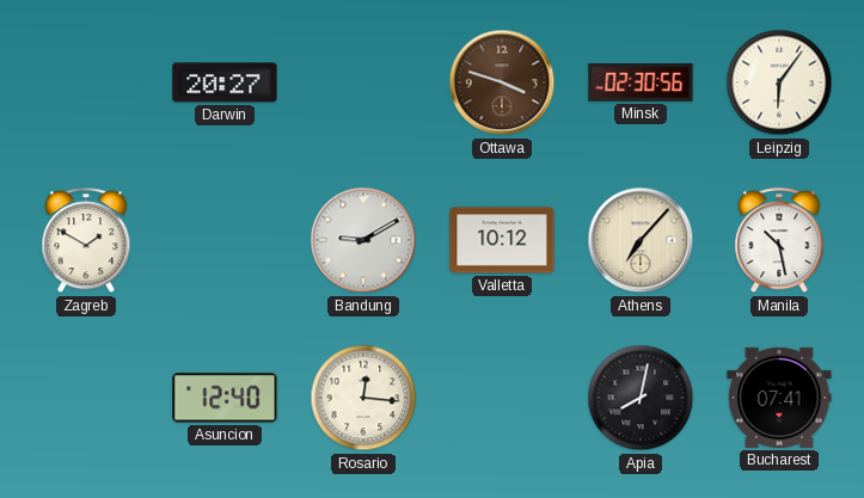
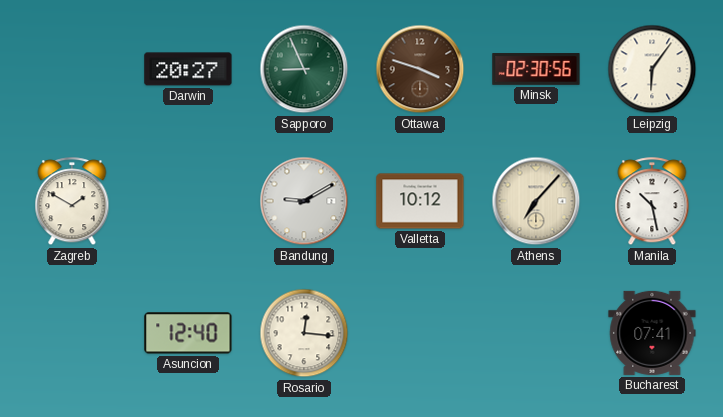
Sapporo: none -> 8:56 (304, 69)
Apia: 8:02 -> none (641, 398)
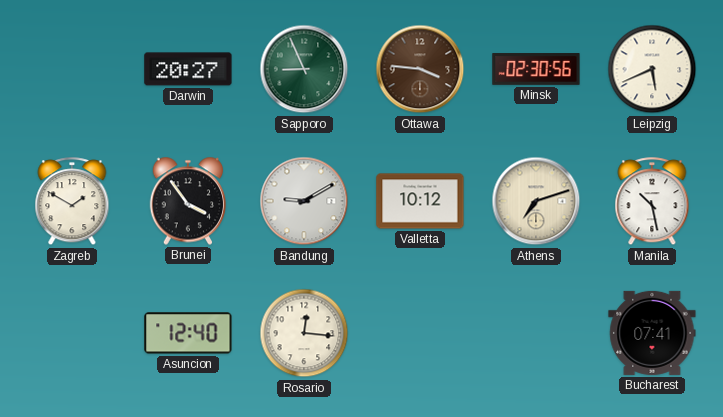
Ottawa: 3:48 -> 3:46 (420, 69)
Leipzig: 6:06 -> 5:41 (652, 69)
Brunei: none -> 3:54 (188, 201)
Athens: 7:07 -> 7:12 (536, 201)
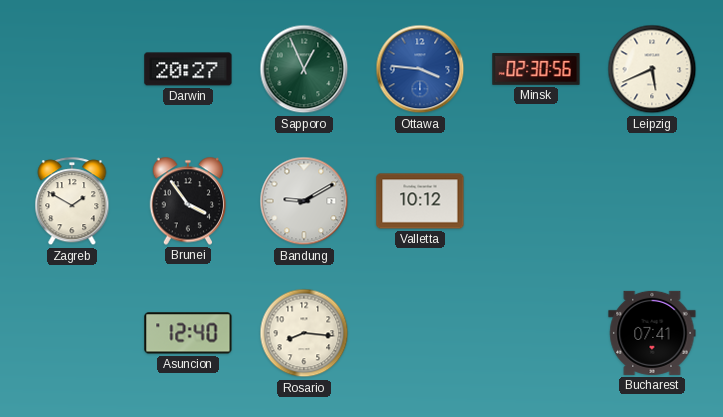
Sapporo: 8:56 -> 12:56 (304, 69)
Ottawa dial: brown -> blue (420, 69)
Athens: 7:12 -> none (536, 201)
Manila: 10:28 -> none (652, 202)
Rosario: 12:16 -> 8:16 (304, 333)
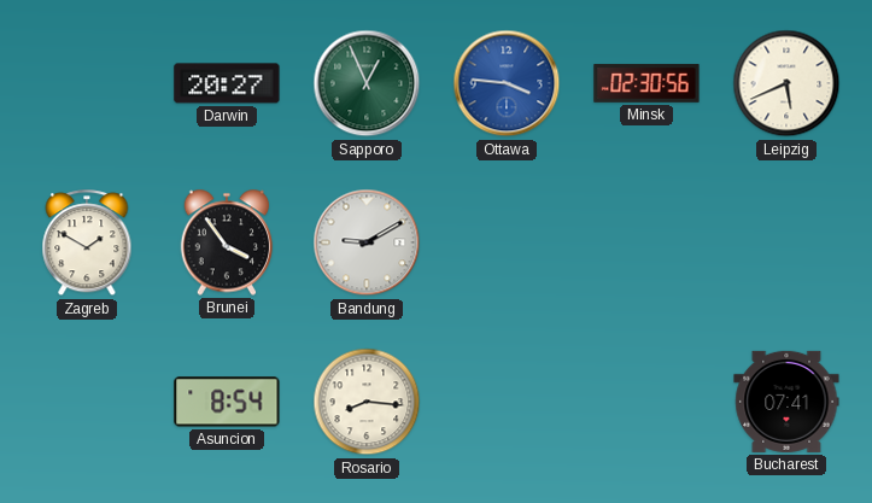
Valletta: 10:12 -> none (420, 201)
Asuncion: 12:40 -> 8:54 (227, 402)
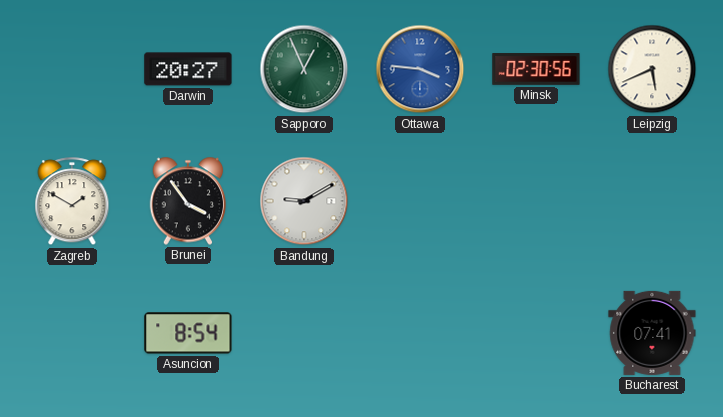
Rosario: 8:16 -> none (367, 402)
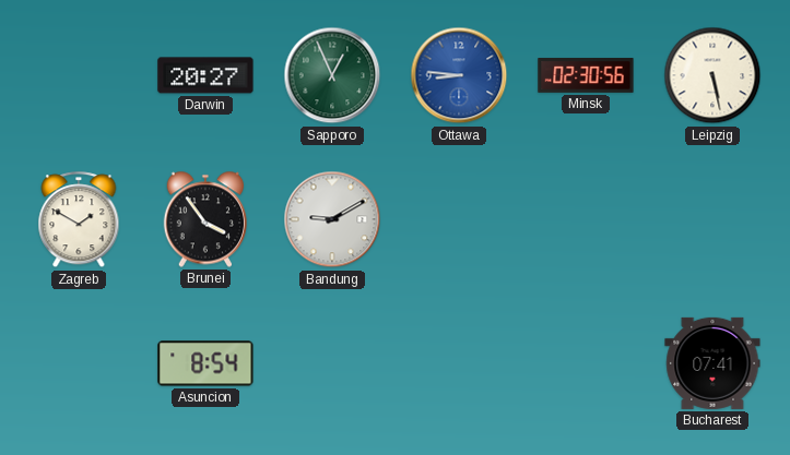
Ottawa: 3:46 -> 8:46 (459, 75)
Leipzig: 5:41 -> 5:28 (712, 75)
